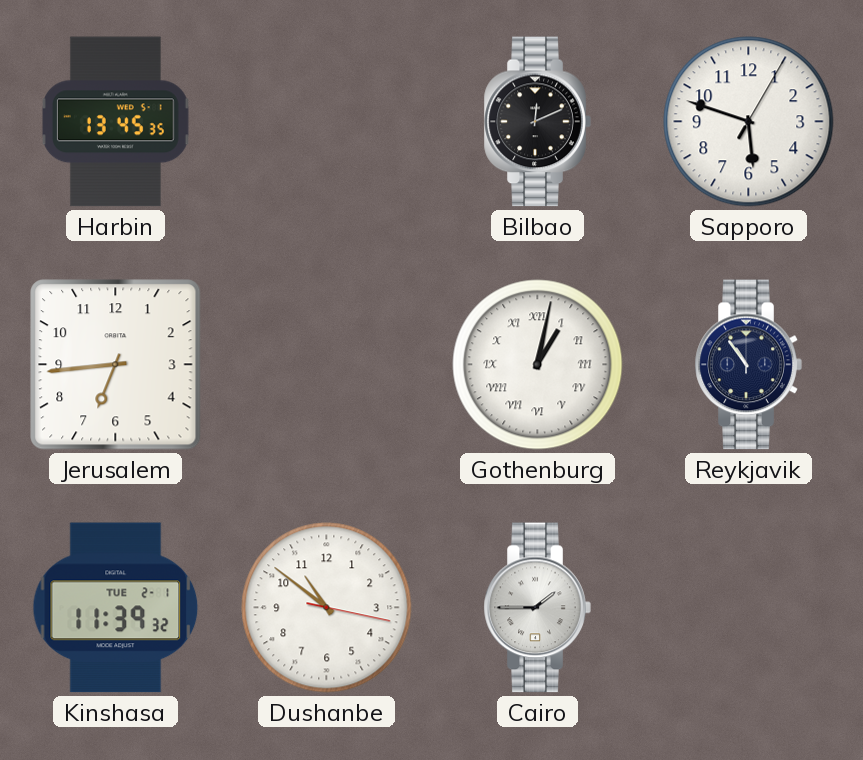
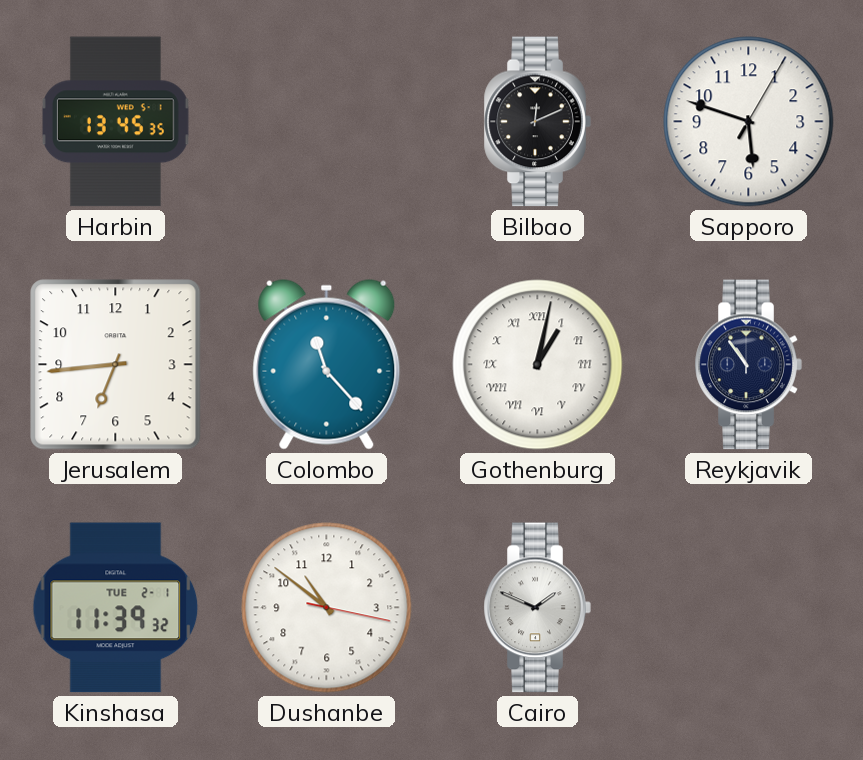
Colombo: none -> 11:23 (327, 364)
Cairo: 1:45 -> 1:49 (537, 608)
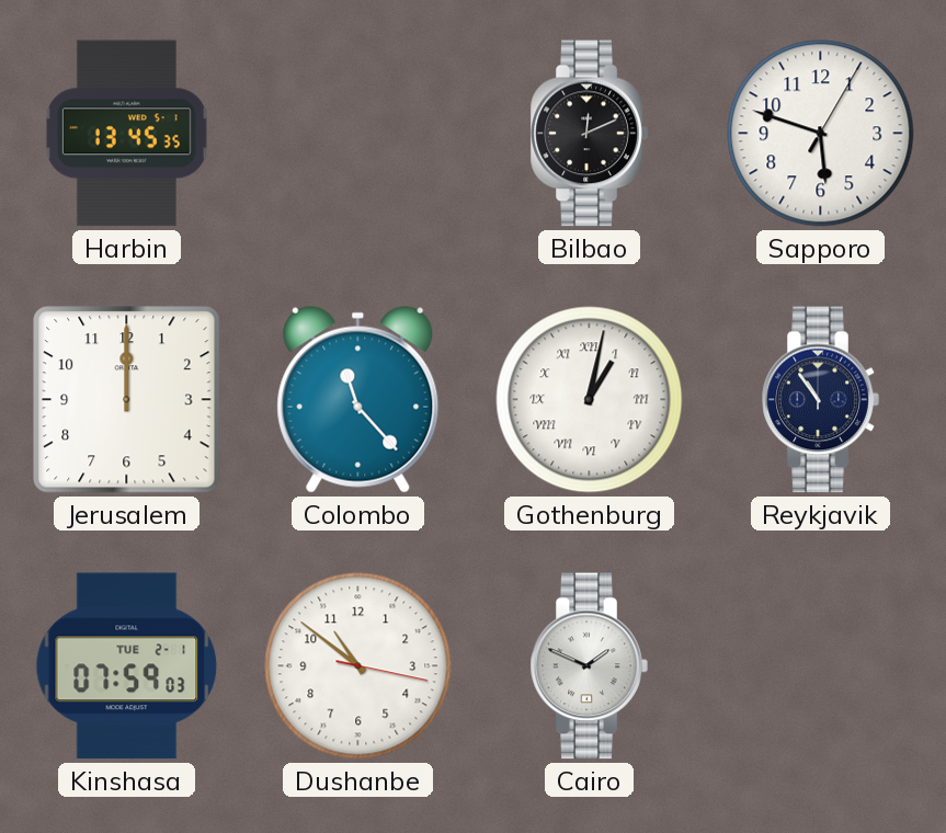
Jerusalem: 6:44 -> 12:00 (127, 400)
Kinshasa: 11:39 -> 07:59 (127, 666)
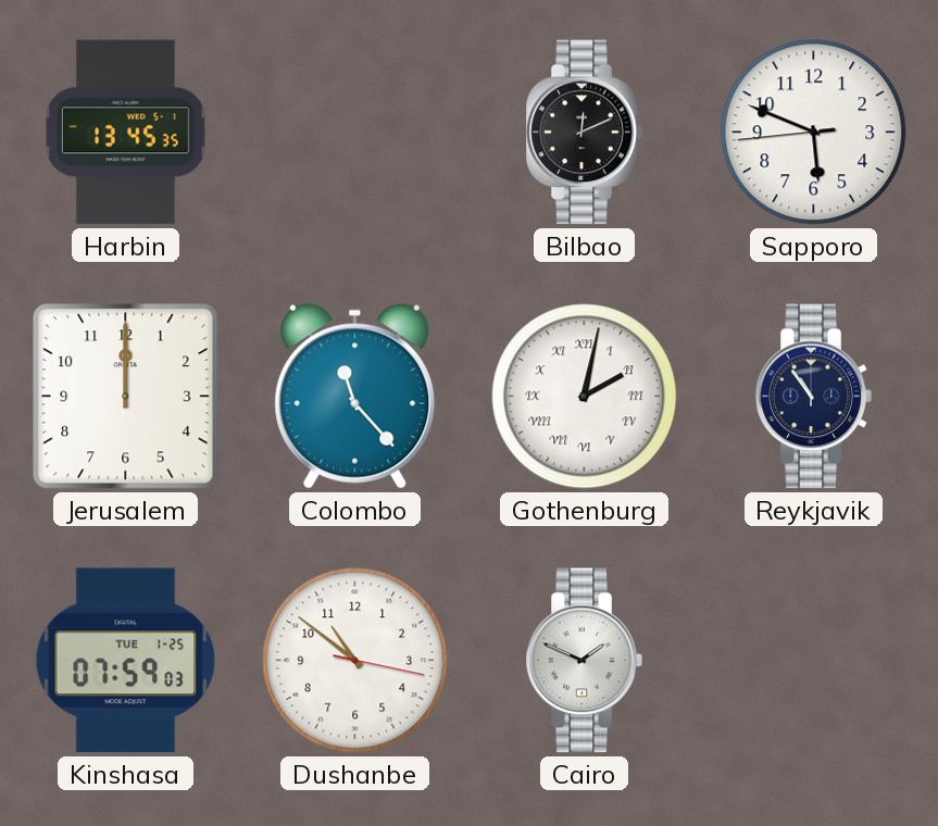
Sapporo: 5:48:05 -> 5:48:44 (814, 133)
Gothenburg: 1:02 -> 2:02 (585, 397)
Kinshasa date: TUE 2-1 -> TUE 1-25 (126, 661)
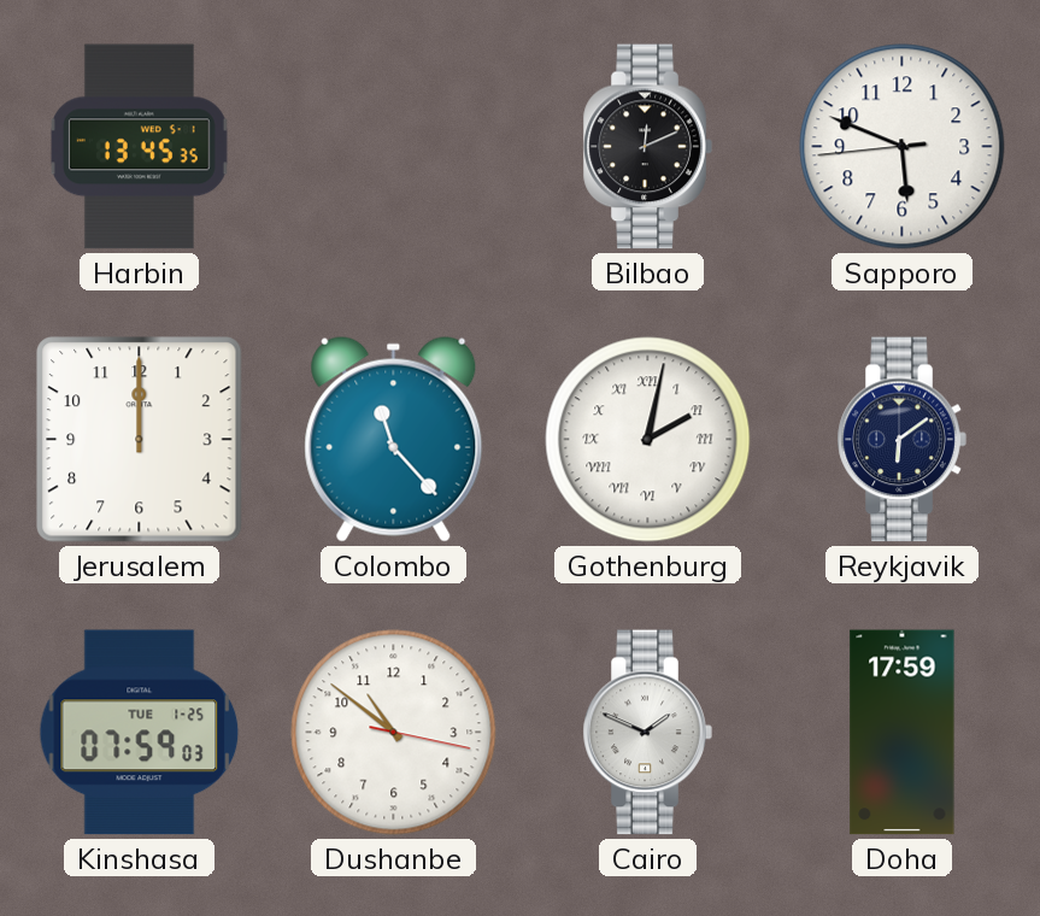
Reykjavik: 10:54 -> 6:09 (901, 440)
Doha: none -> 17:59 (903, 733)
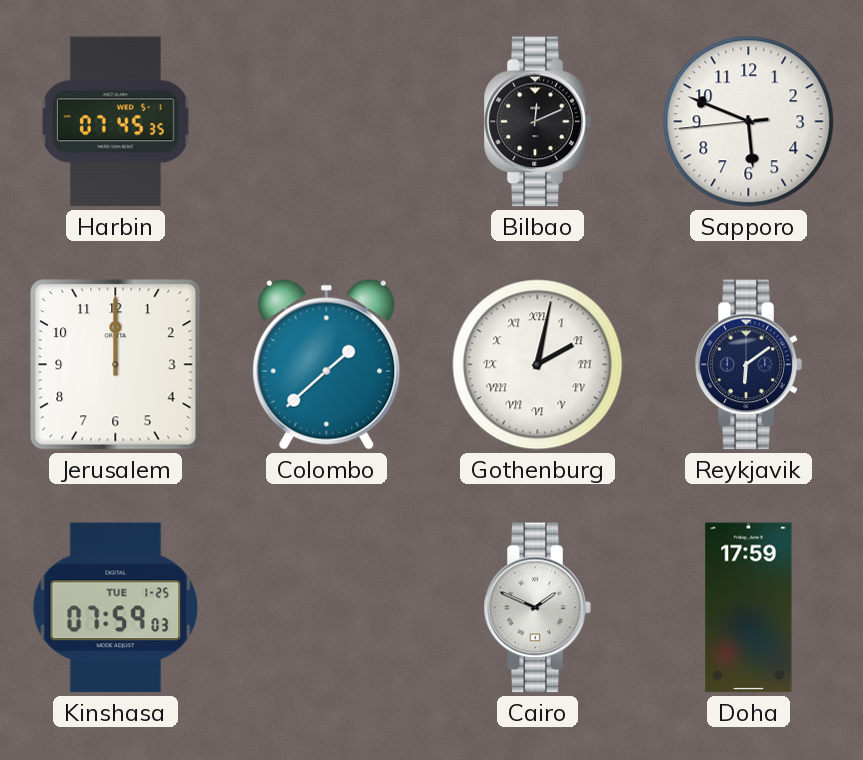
Harbin: 13:45 -> 07:45 (115, 122)
Colombo: 11:23 -> 1:38 (327, 364)
Dushanbe: 10:51 -> none (394, 733)
